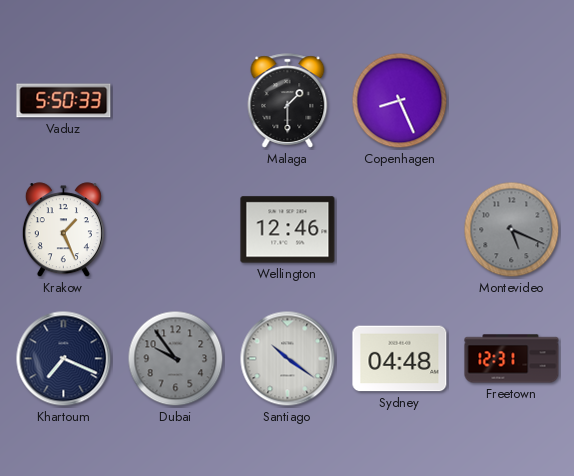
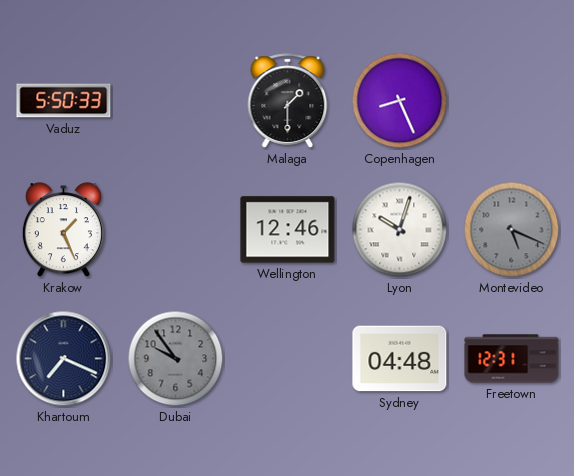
Lyon: none -> 10:03 (400, 230)
Santiago: 10:21 -> none (288, 359)
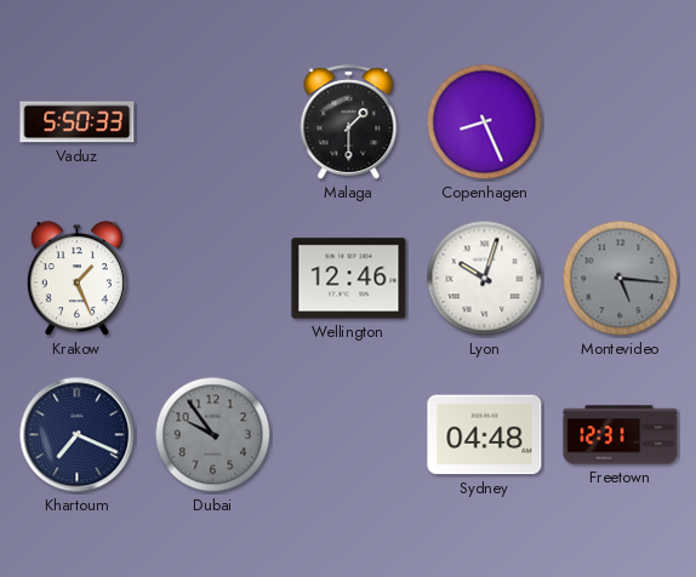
Montevideo: 5:19 -> 5:16 (621, 279)
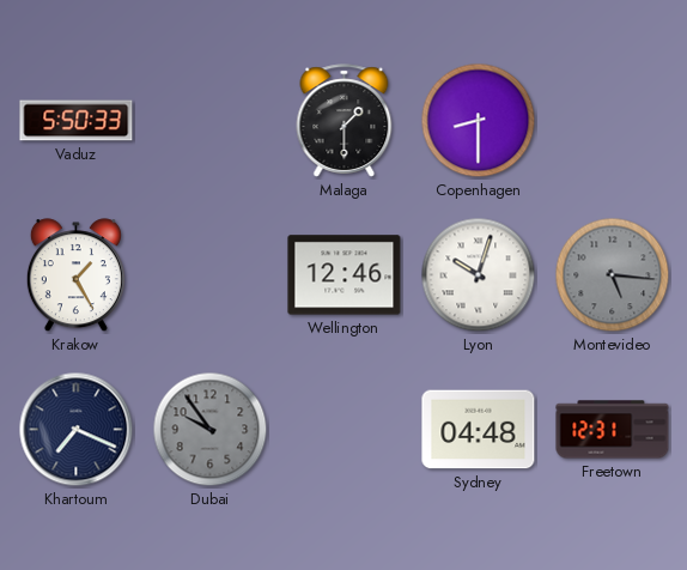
Copenhagen: 8:26 -> 8:30 (479, 121)
Krakow: 1:26 -> 1:25 (75, 275)
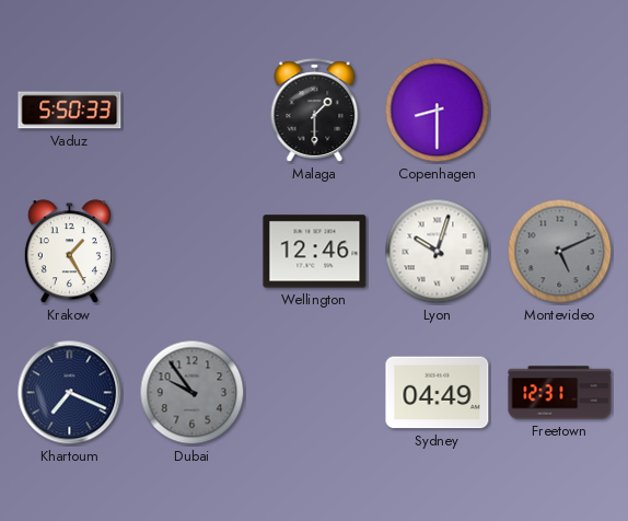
Montevideo: 5:16 -> 5:11 (560, 252)
Sydney: 04:48 -> 04:49 (438, 393)
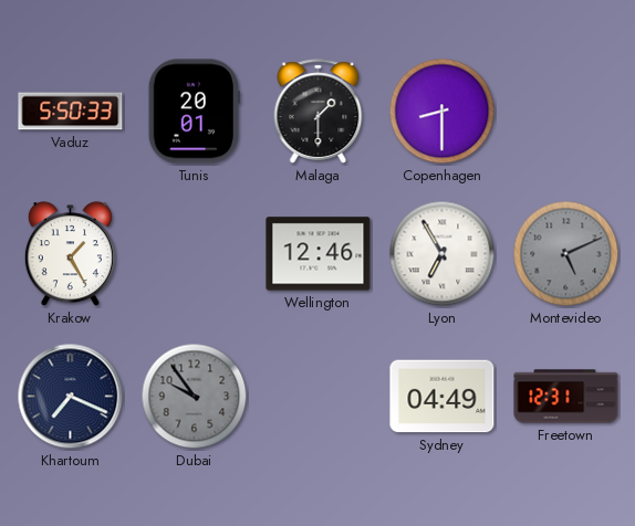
Tunis: none -> 20:01 (194, 112)
Lyon: 10:03 -> 6:55 (443, 254)
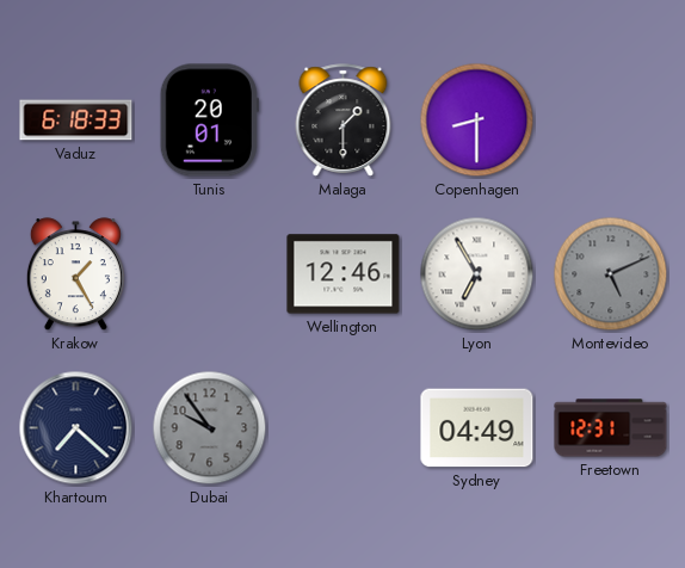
Vaduz: 5:50 -> 6:18 (76, 121)
Khartoum: 7:19 -> 7:22 (76, 428)
